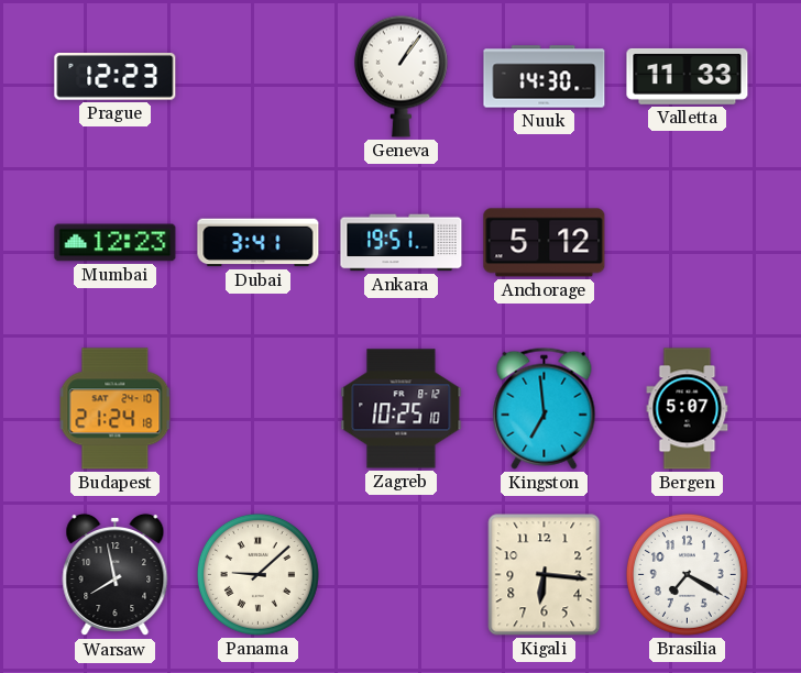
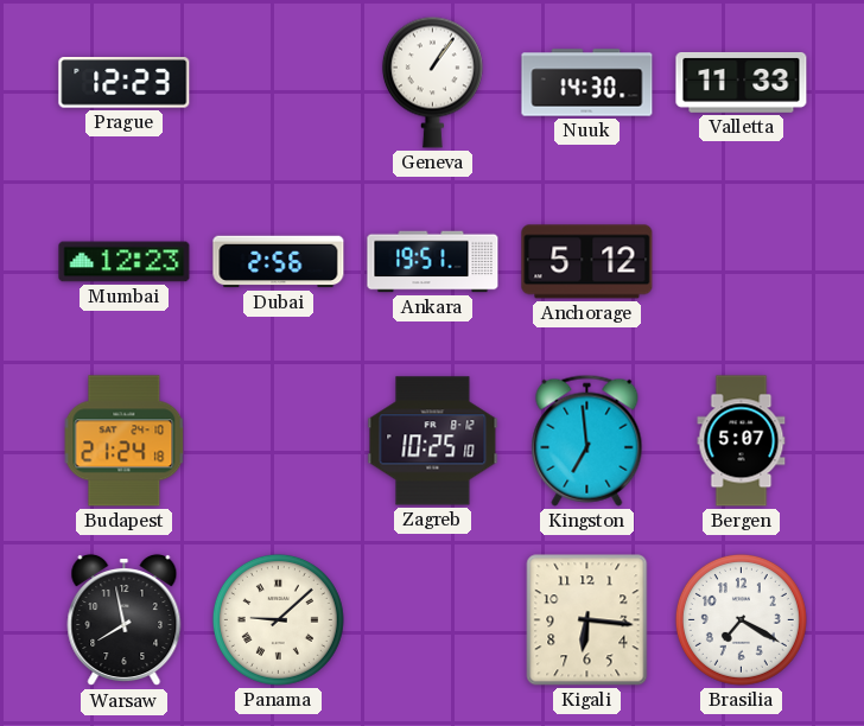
Dubai: 3:41 -> 2:56 (279, 262)
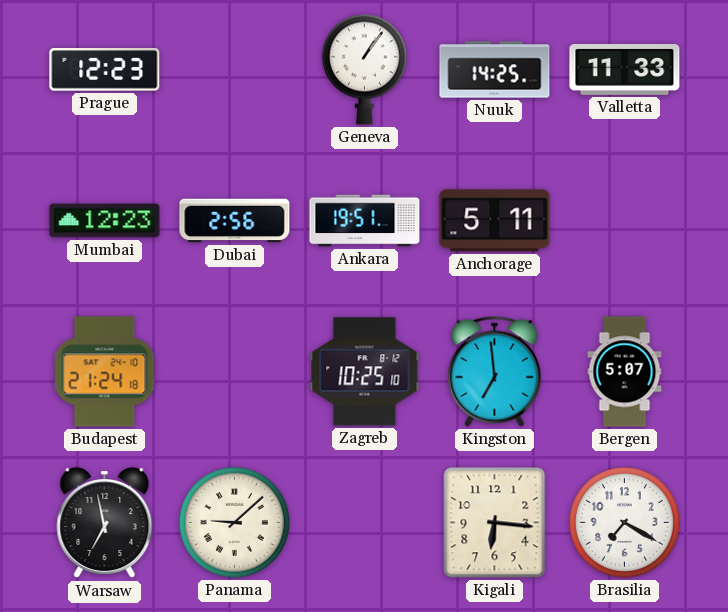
Nuuk: 14:30 -> 14:25 (495, 70)
Anchorage: 5:12 -> 5:11 (495, 221)
Warsaw: 7:58 -> 6:58 (105, 523)
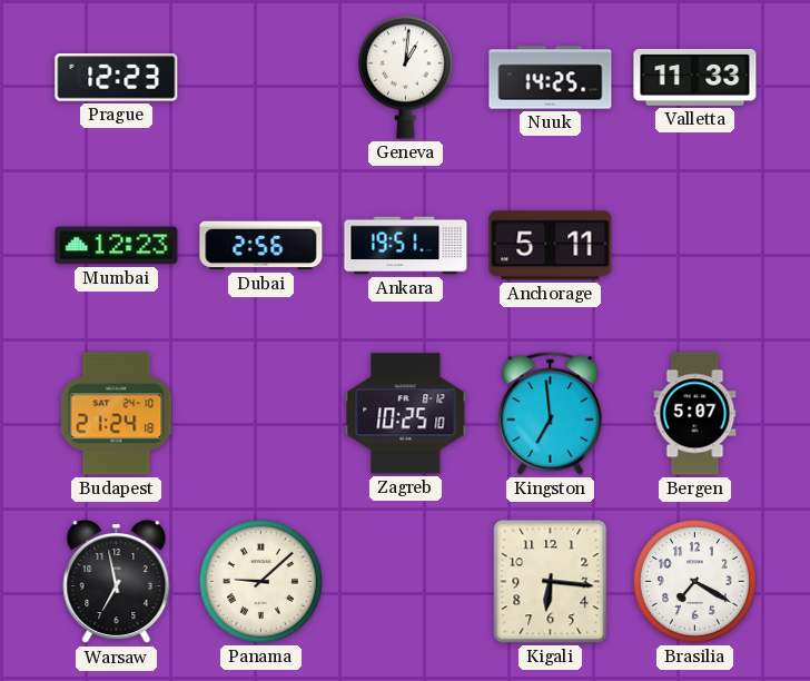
Geneva: 1:06 -> 1:01 (405, 77)
